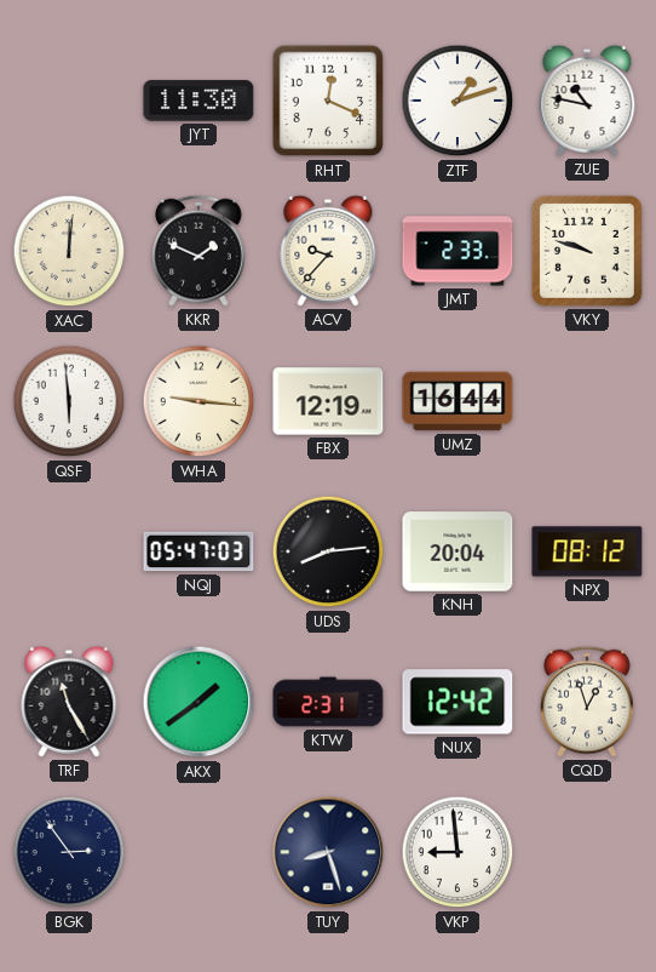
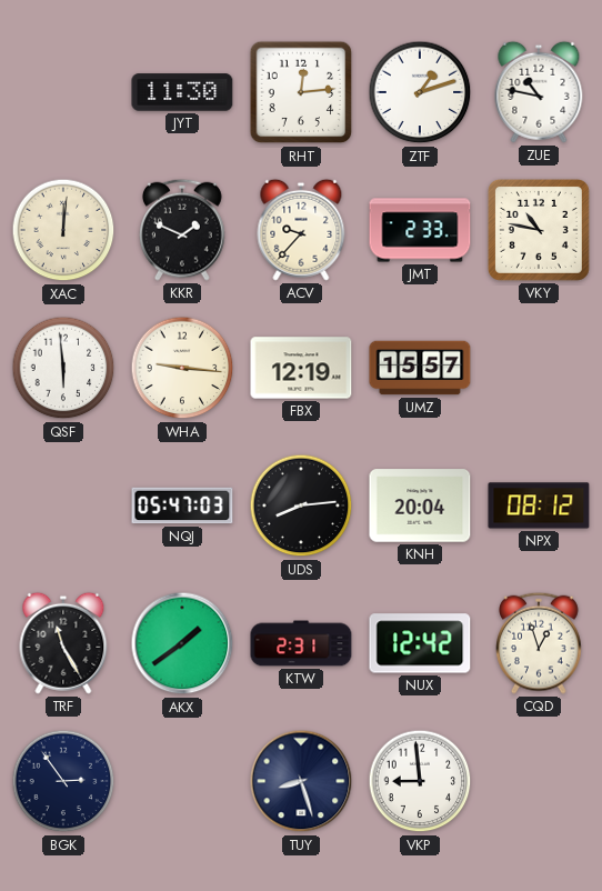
RHT: 12:19 -> 12:14 (301, 92)
VKY: 9:48 -> 10:47 (539, 230)
UMZ: 16:44 -> 15:57 (420, 368)
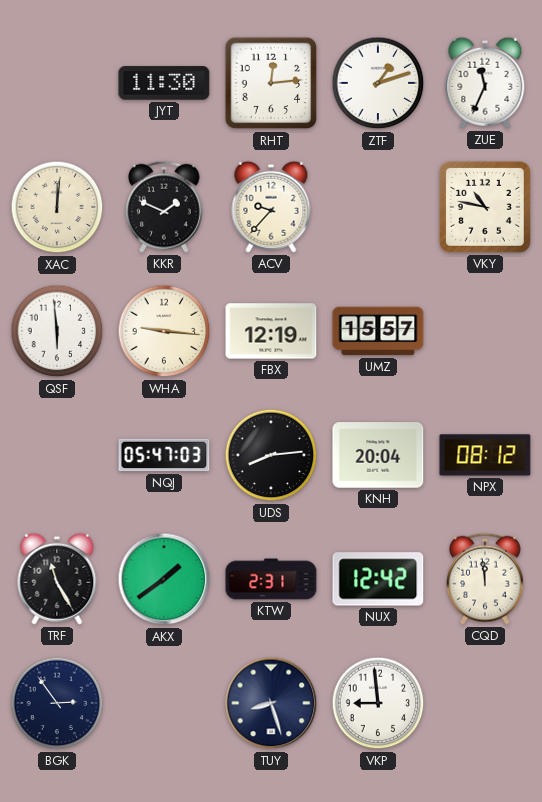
ZUE: 10:47 -> 11:34 (485, 83)
JMT: 2:33 -> none (420, 230)
CQD: 12:57 -> 11:59 (486, 579)
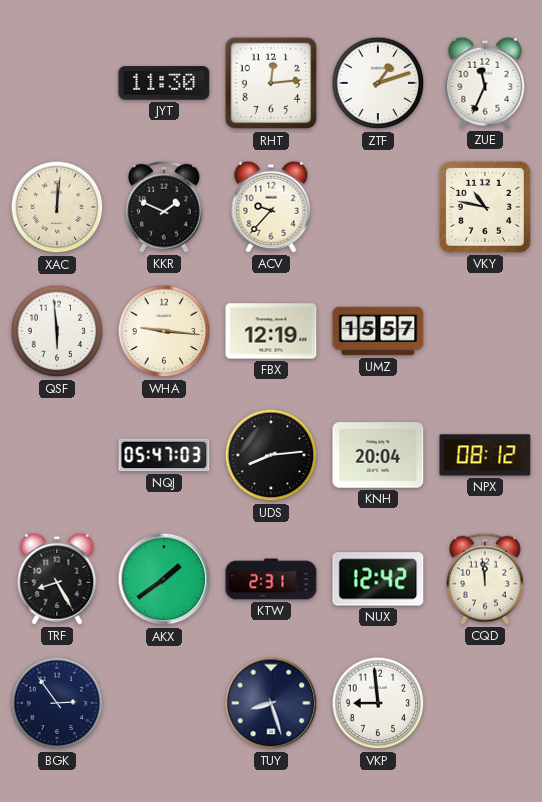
TRF: 11:25 -> 8:25 (57, 579)
